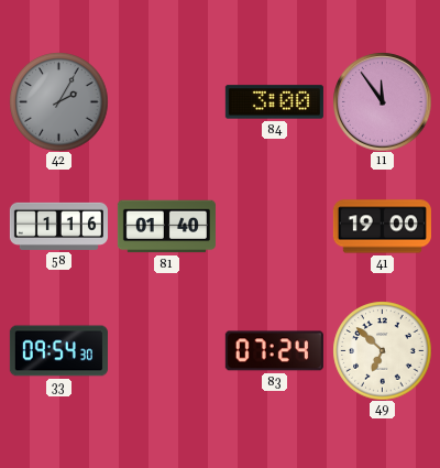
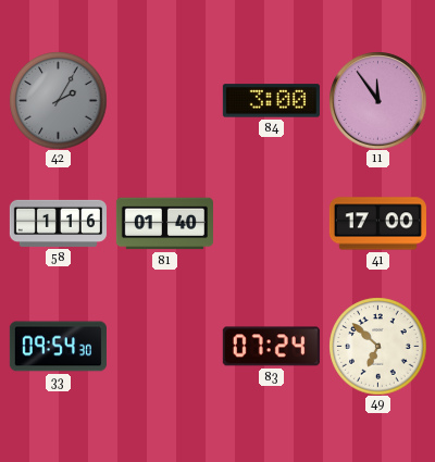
41: 19:00 -> 17:00 (377, 224)
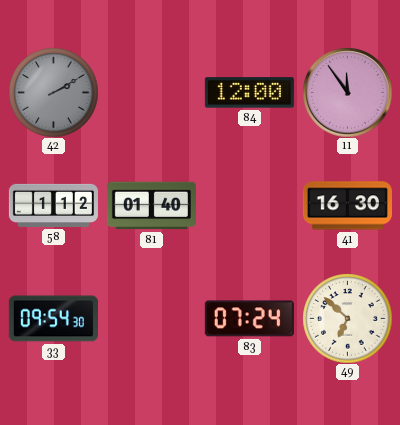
42: 2:05 -> 2:10 (53, 92)
84: 3:00 -> 12:00 (249, 93)
58: 1:16 -> 1:12 (53, 205)
41: 17:00 -> 16:30 (347, 206)
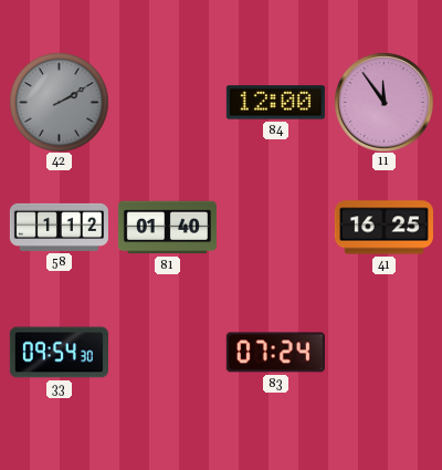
41: 16:30 -> 16:25 (383, 228)
49: 6:52 -> none (347, 318)
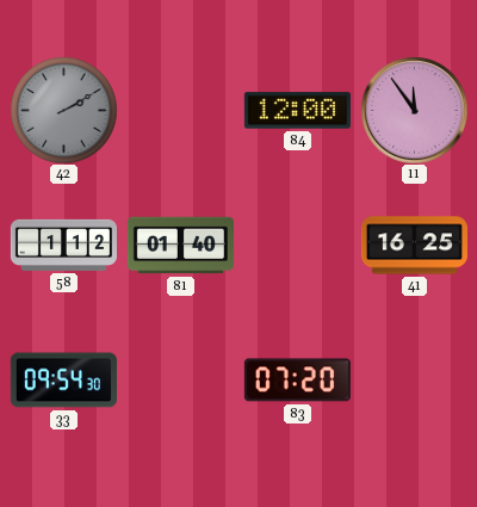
83: 07:24 -> 07:20 (297, 381)
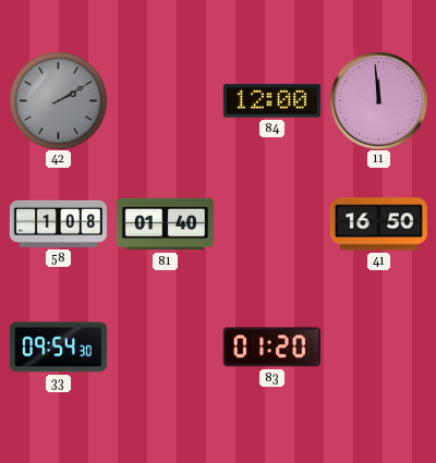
11: 11:54 -> 11:59 (378, 100)
58: 1:12 -> 1:08 (58, 223)
41: 16:25 -> 16:50 (378, 224)
83: 07:20 -> 01:20 (271, 348)
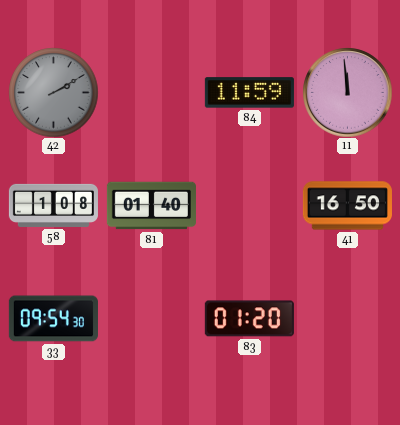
84: 12:00 -> 11:59 (249, 93)
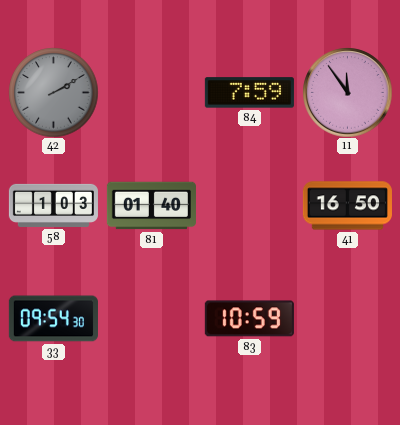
84: 11:59 -> 7:59 (249, 93)
11: 11:59 -> 11:54 (347, 92)
58: 1:08 -> 1:03 (53, 205)
83: 01:20 -> 10:59 (249, 319)
